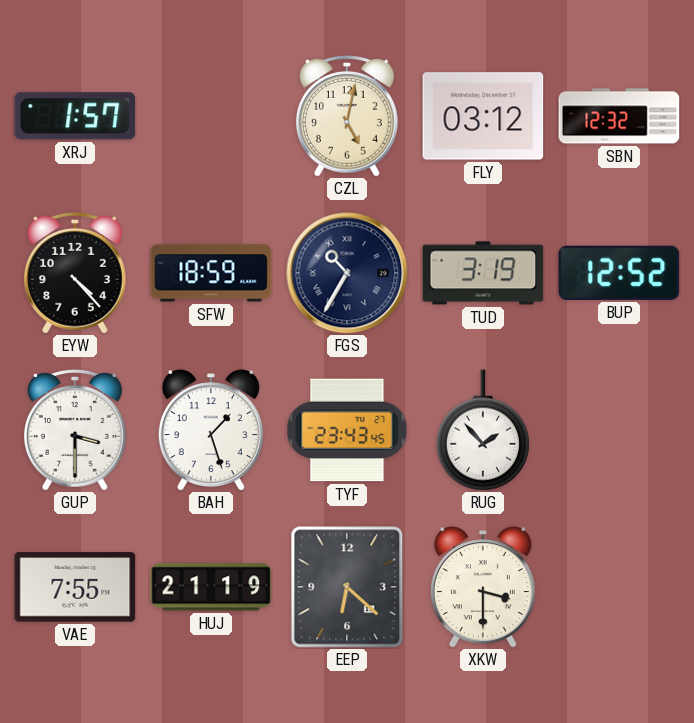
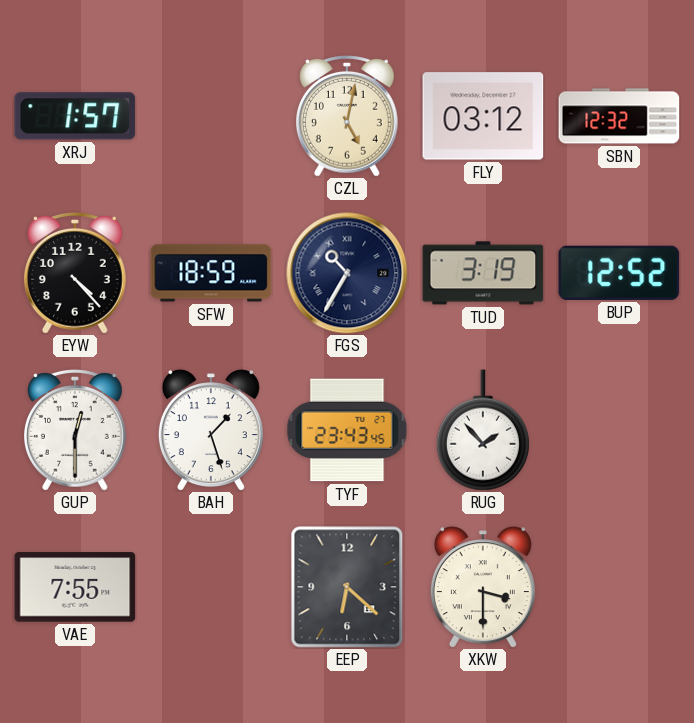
GUP: 3:30 -> 12:30 (76, 431)
HUJ: 21:19 -> none (211, 587)
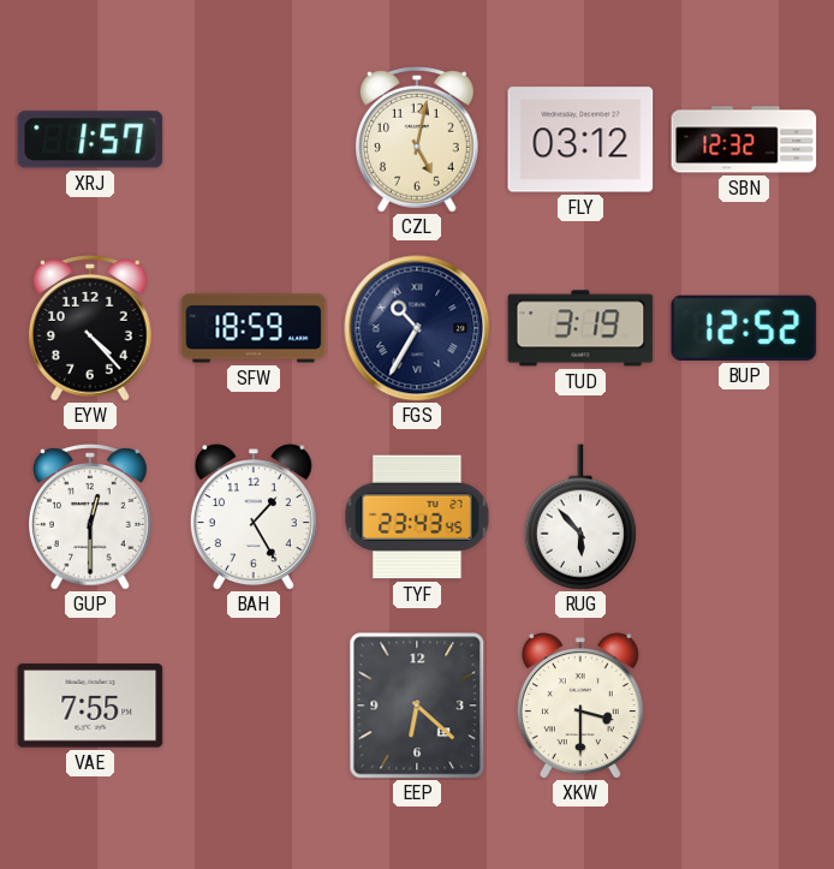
BAH: 1:27 -> 1:25 (254, 517)
RUG: 1:53 -> 5:53 (580, 517)
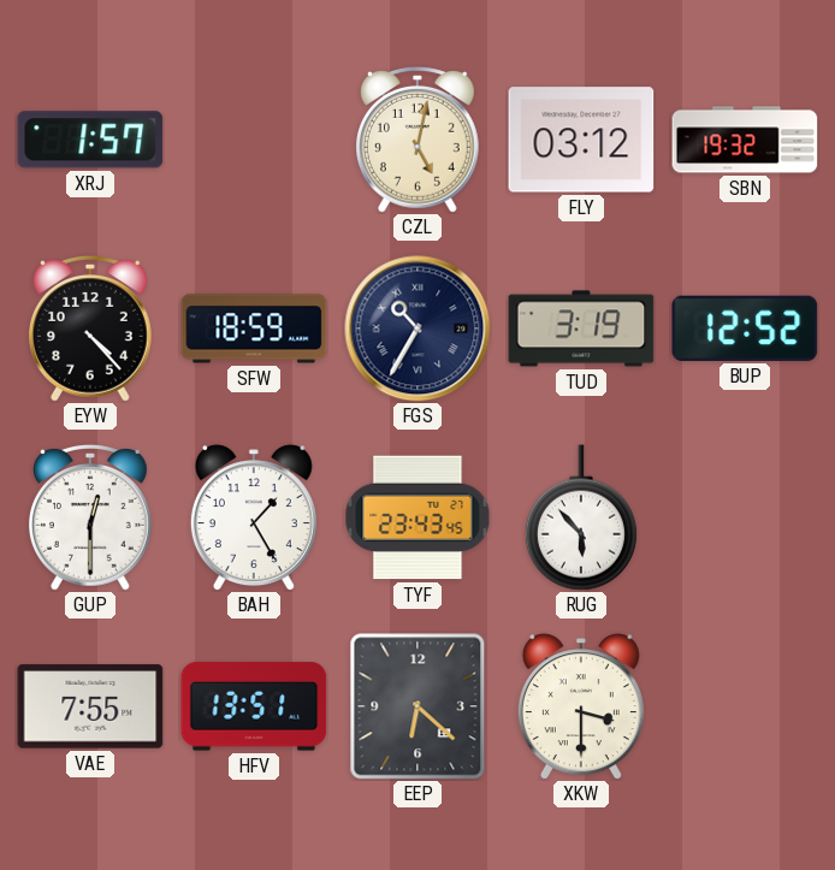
SBN: 12:32 -> 19:32 (745, 140)
HFV: none -> 13:51 (254, 706)
